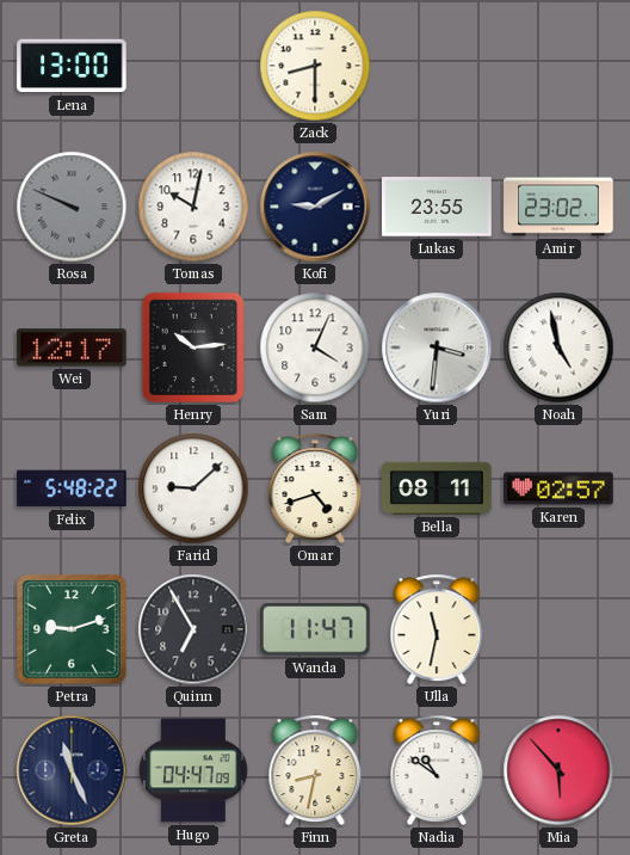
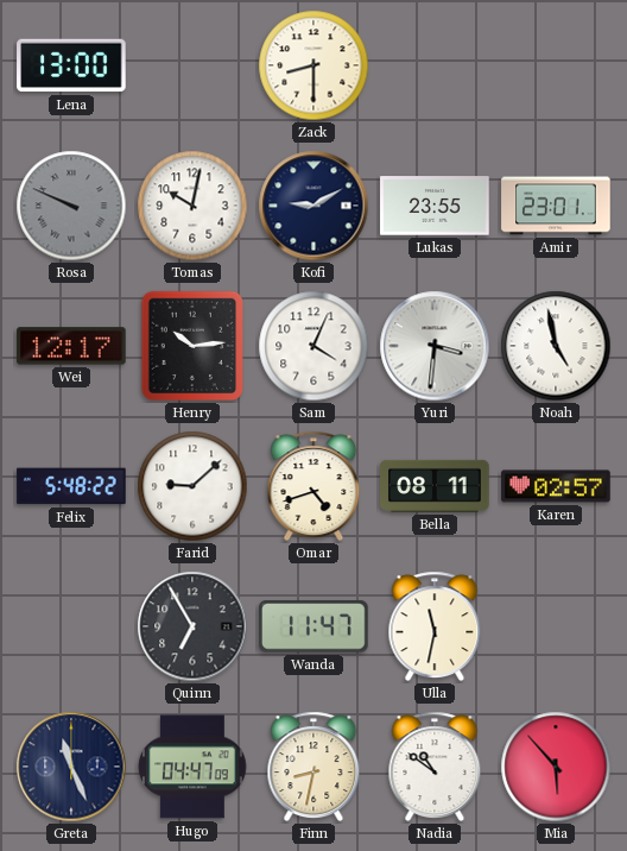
Amir: 23:02 -> 23:01 (556, 206)
Petra: 9:12 -> none (72, 629)
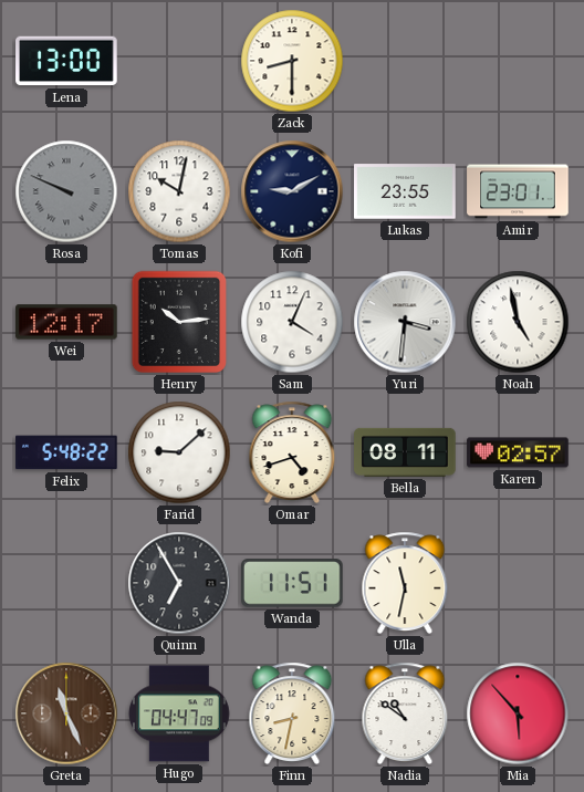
Wanda: 11:47 -> 11:51 (293, 583)
Greta dial: navy -> brown (66, 713)
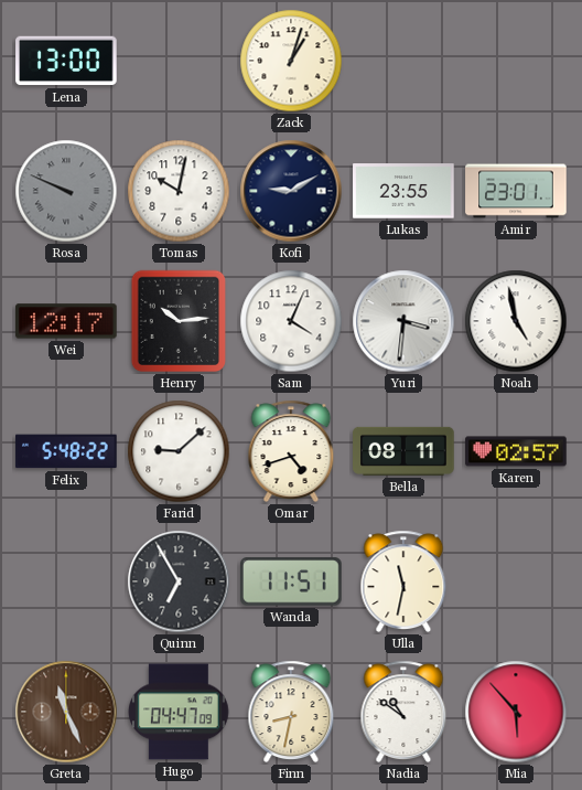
Zack: 8:30 -> 1:03 (291, 61)
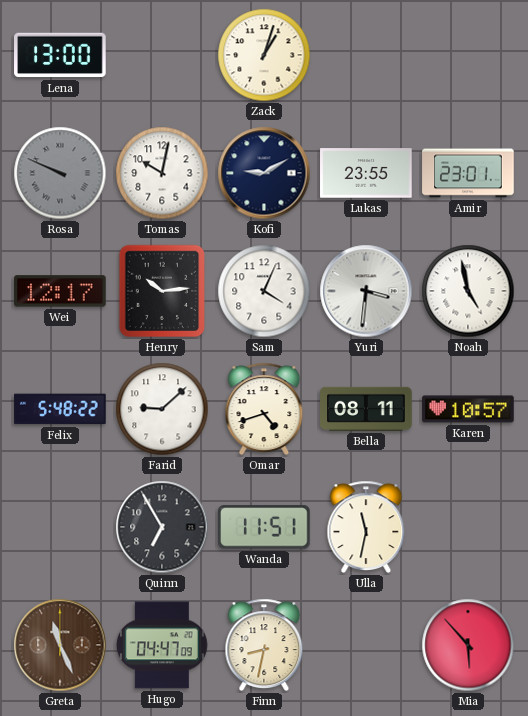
Karen: 02:57 -> 10:57 (468, 409)
Nadia: 10:51 -> none (403, 712)
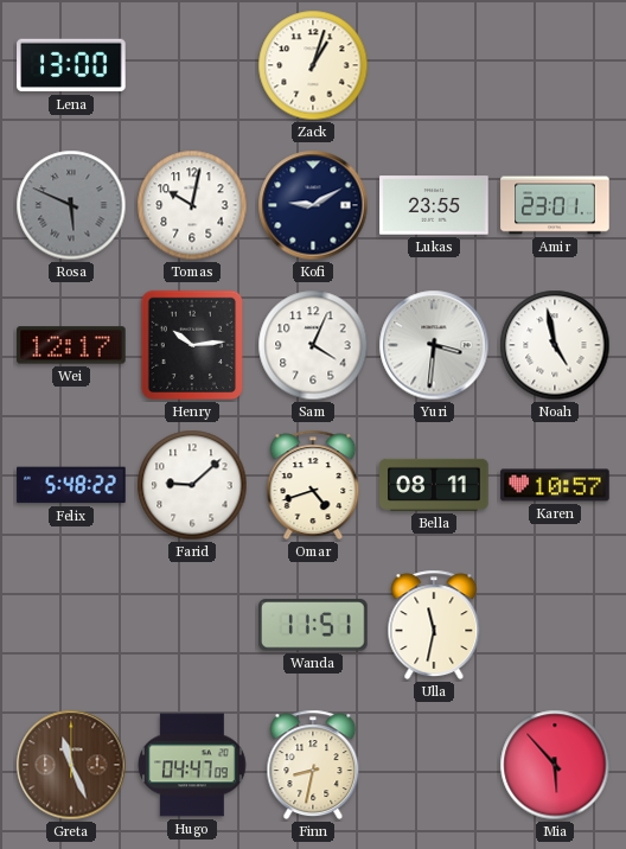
Rosa: 9:49 -> 5:49 (71, 205)
Quinn: 6:55 -> none (162, 527)
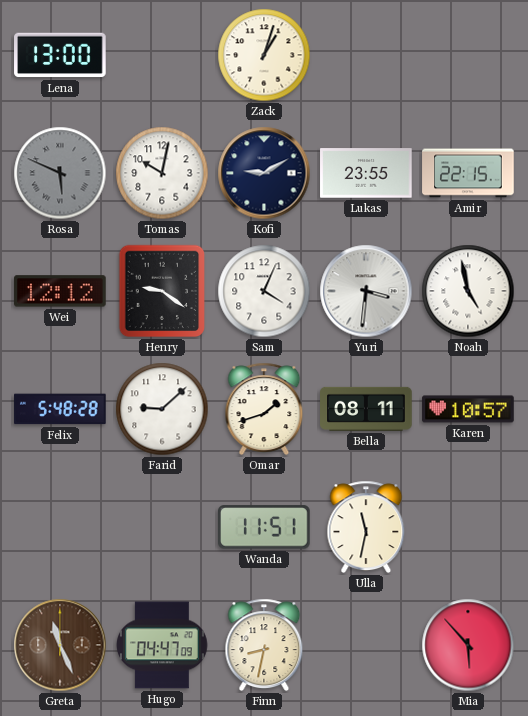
Amir: 23:01 -> 22:15 (468, 173)
Wei: 12:17 -> 12:12 (60, 291)
Henry: 10:14 -> 9:21 (162, 291)
Felix: 5:48:22 -> 5:48:28 (60, 409)
Omar: 4:42 -> 1:42 (264, 409)
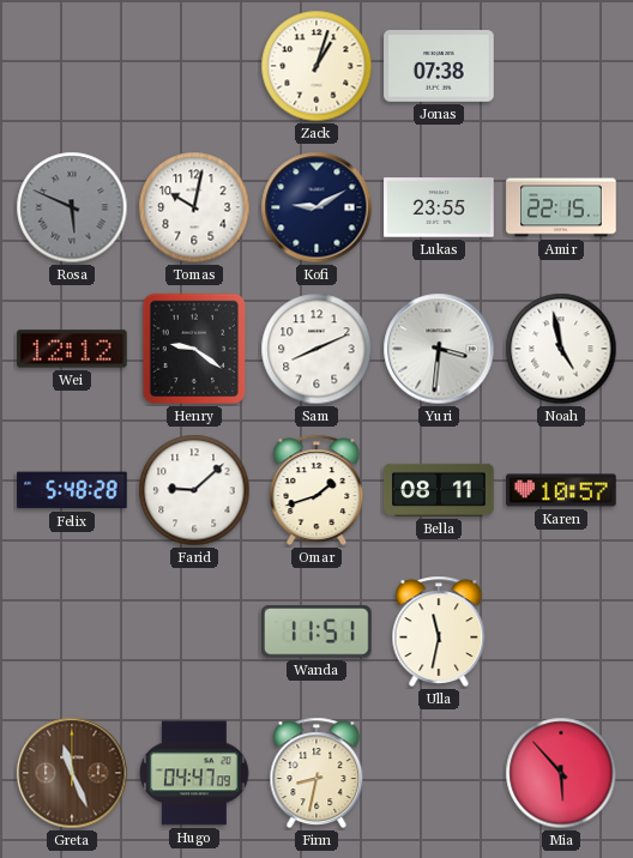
Lena: 13:00 -> none (60, 55)
Jonas: none -> 07:38 (439, 67)
Sam: 4:04 -> 8:11 (316, 349)
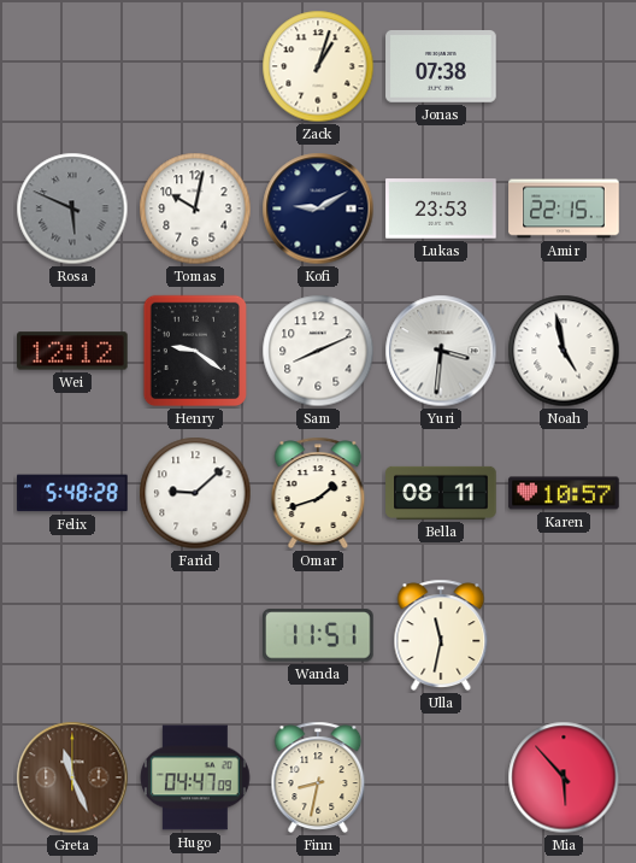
Lukas: 23:55 -> 23:53 (441, 209)
